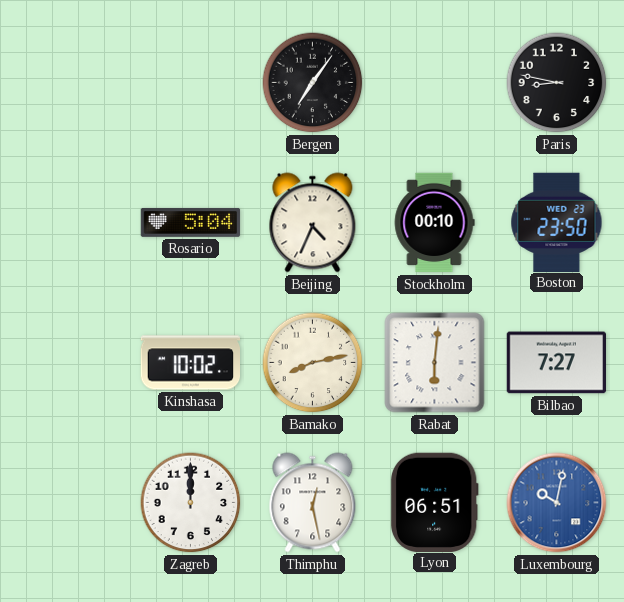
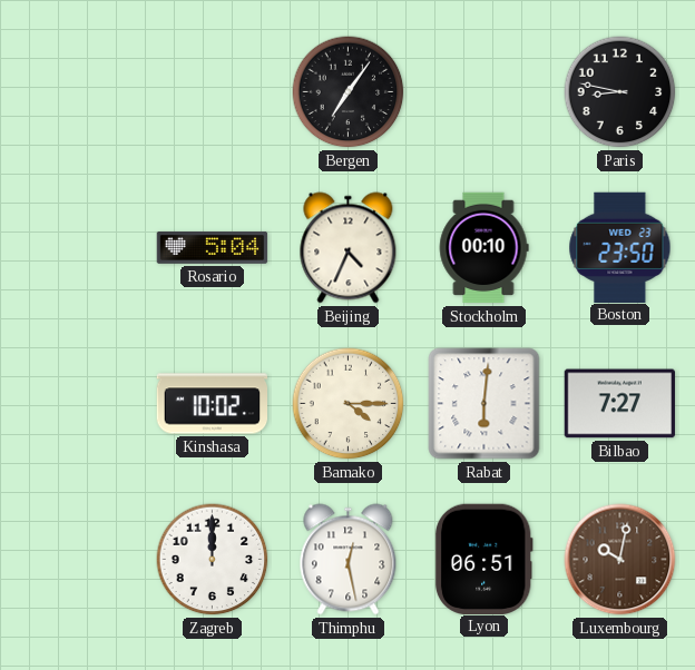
Bamako: 8:13 -> 4:15 (349, 404)
Luxembourg dial: blue -> brown (620, 560)
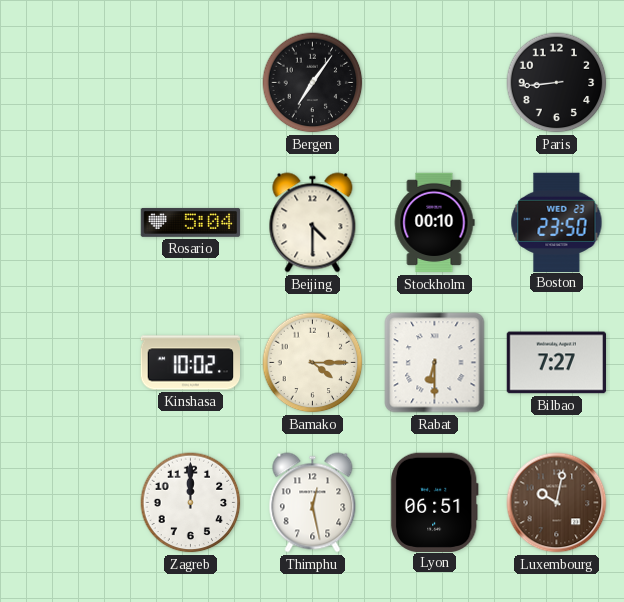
Paris: 8:47 -> 8:44 (557, 83)
Beijing: 4:34 -> 4:30 (313, 223)
Rabat: 6:01 -> 6:30 (435, 363)
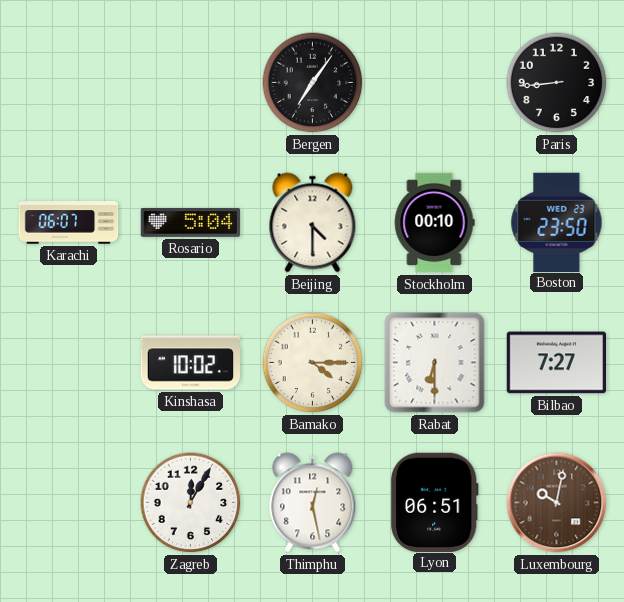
Karachi: none -> 06:07 (69, 223)
Zagreb: 12:00 -> 12:05 (191, 503)
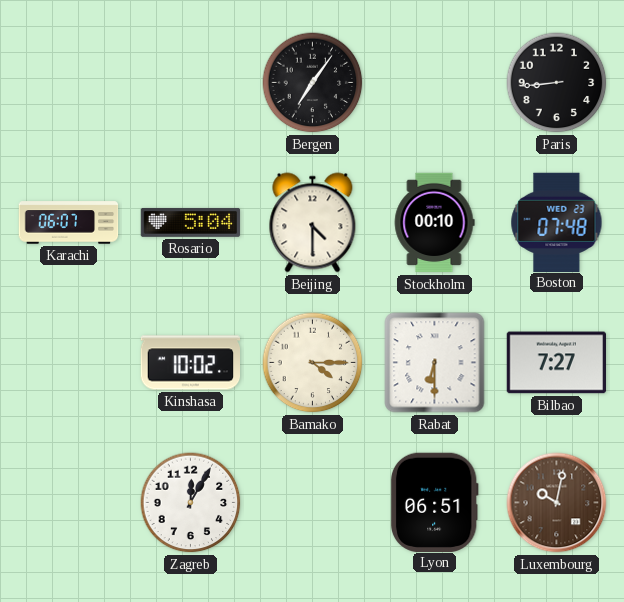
Boston: 23:50 -> 07:48 (557, 222)
Thimphu: 12:28 -> none (313, 503)
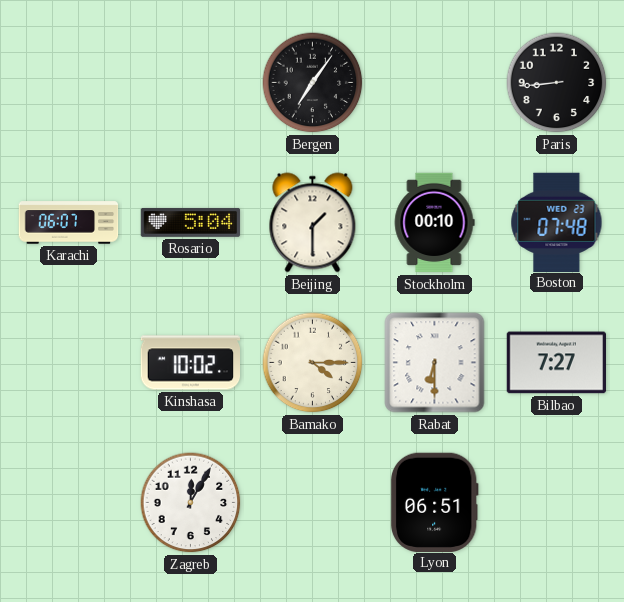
Beijing: 4:30 -> 1:30 (313, 223)
Luxembourg: 10:02 -> none (557, 503)
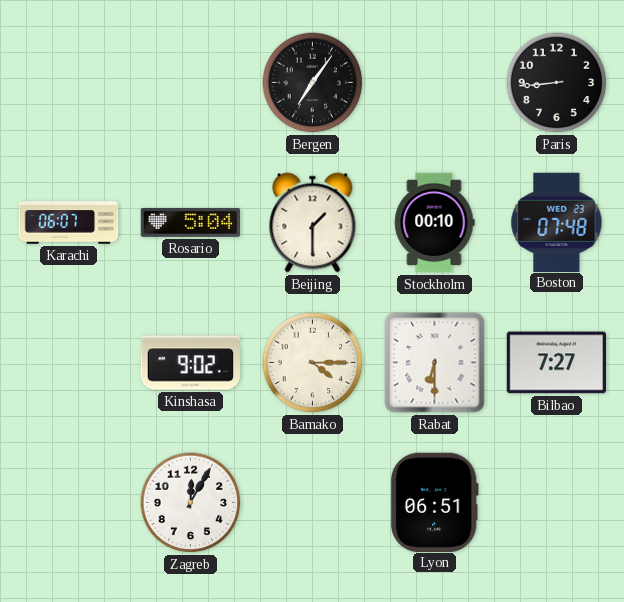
Kinshasa: 10:02 -> 9:02 (190, 363)
